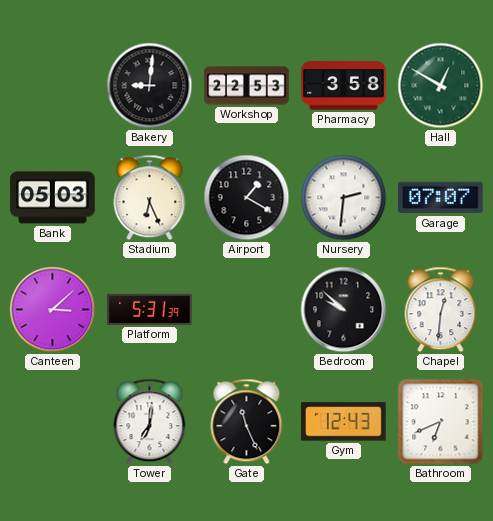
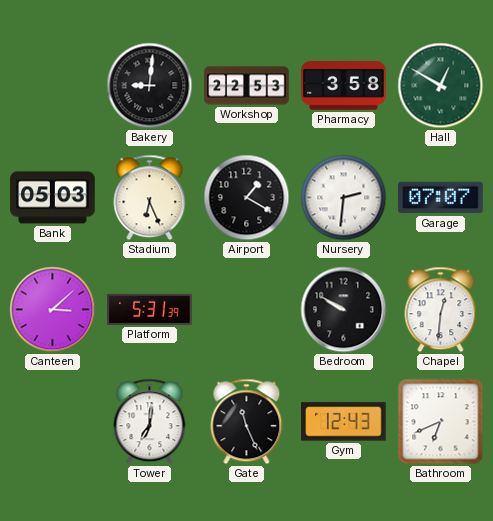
Bedroom: 9:52 -> 9:50 (344, 310)
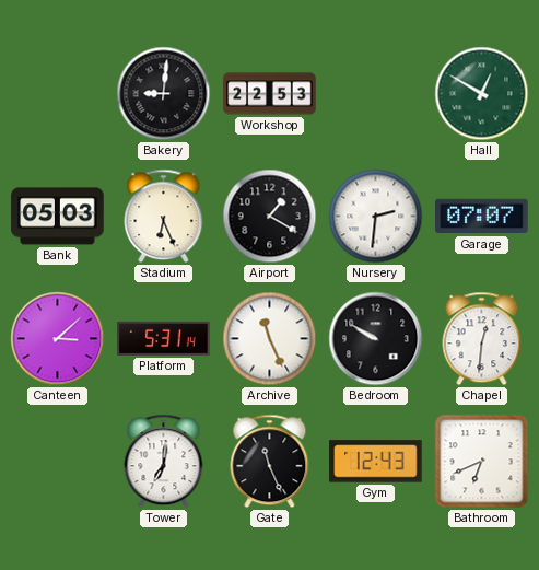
Pharmacy: 3:58 -> none (344, 86)
Platform: 5:31:39 -> 5:31:14 (164, 338)
Archive: none -> 11:26 (270, 339)
